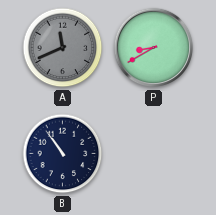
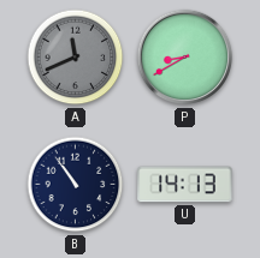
U: none -> 14:13 (185, 185)
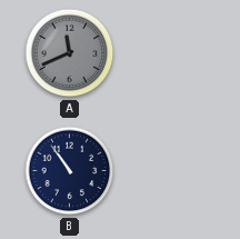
P: 8:40 -> none (185, 58)
U: 14:13 -> none (185, 185)
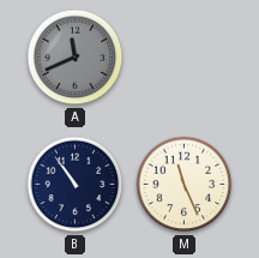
M: none -> 11:26 (185, 185)
